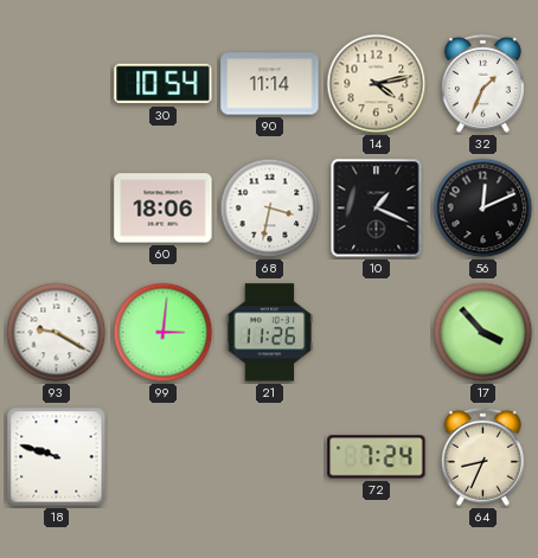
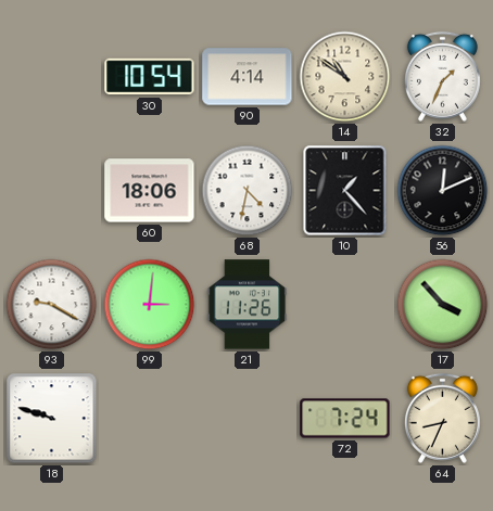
90: 11:14 -> 4:14 (248, 77)
14: 4:13 -> 10:51 (345, 77)
68: 3:32 -> 4:32 (248, 191)
10: 1:19 -> 1:23 (345, 191)
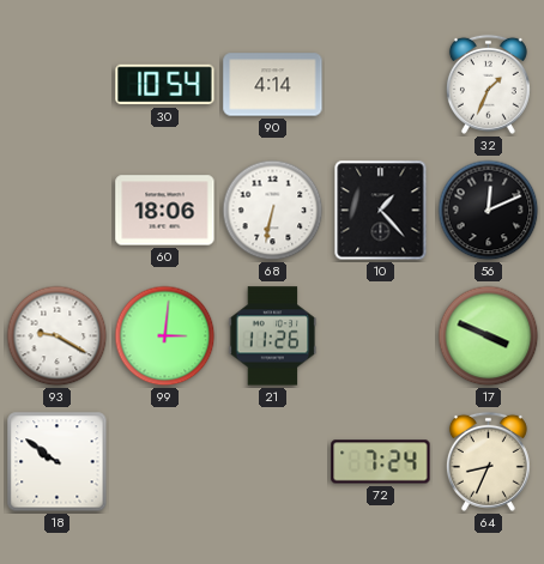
14: 10:51 -> none (345, 77)
68: 4:32 -> 6:32 (273, 211)
17: 3:53 -> 3:49 (489, 336)
18: 9:48 -> 9:51 (58, 462)
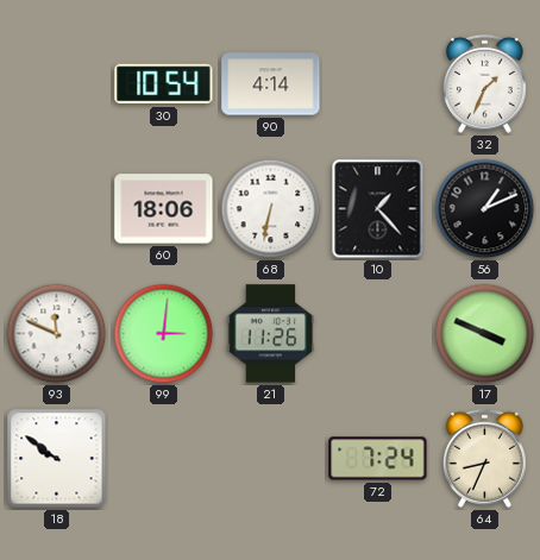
56: 12:11 -> 1:11 (485, 209)
93: 9:20 -> 11:49 (57, 334)
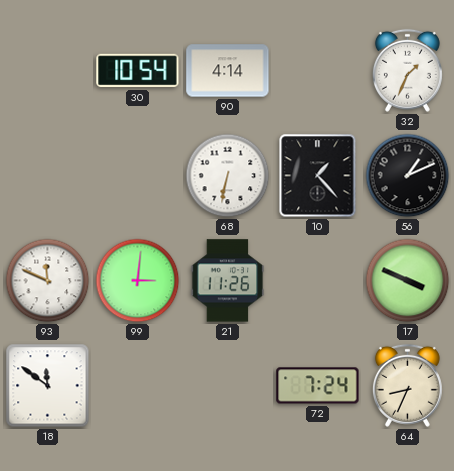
60: 18:06 -> none (164, 209)
18: 9:51 -> 11:51 (48, 386)
